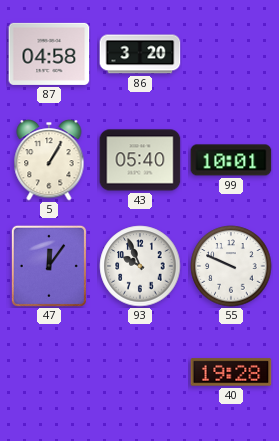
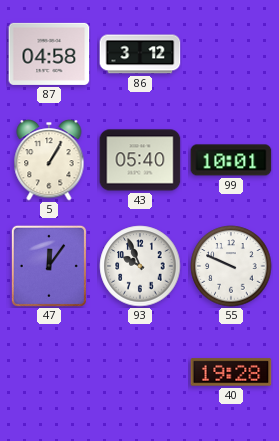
86: 3:20 -> 3:12 (140, 54)
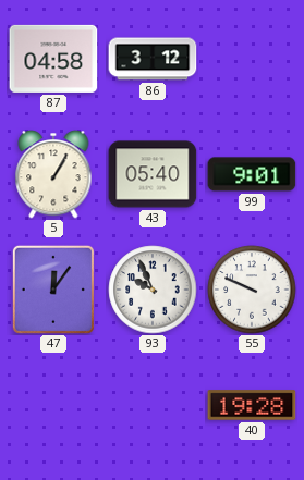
99: 10:01 -> 9:01 (252, 174)
